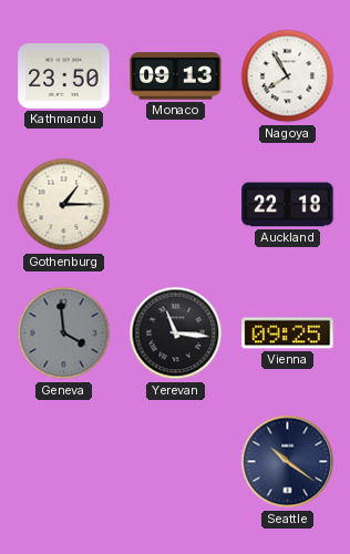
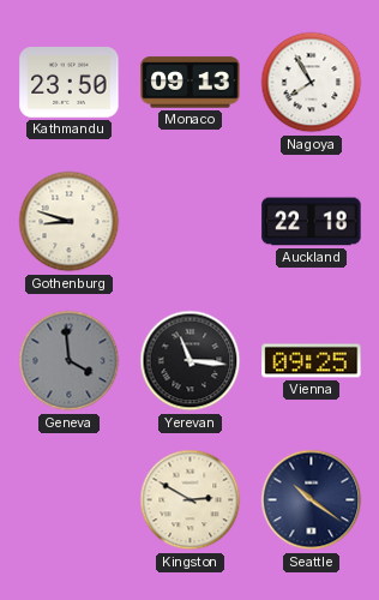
Gothenburg: 1:15 -> 8:48 (70, 222)
Kingston: none -> 2:50 (191, 500)
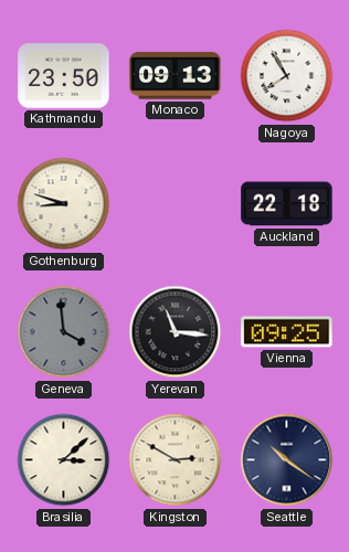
Brasilia: none -> 3:08 (64, 460)
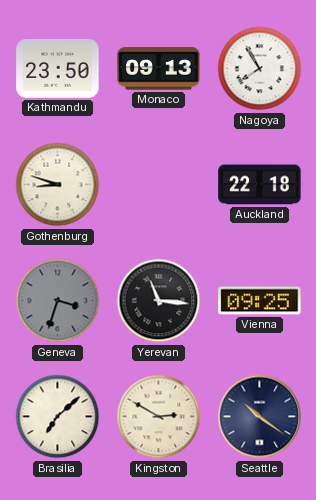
Geneva: 3:59 -> 3:33 (58, 301)
Brasilia: 3:08 -> 7:08 (58, 417)
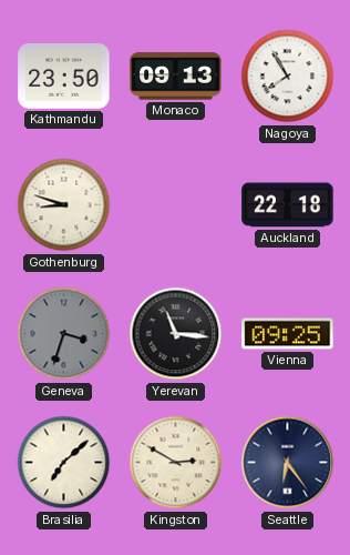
Seattle: 10:21 -> 6:24 (288, 463)
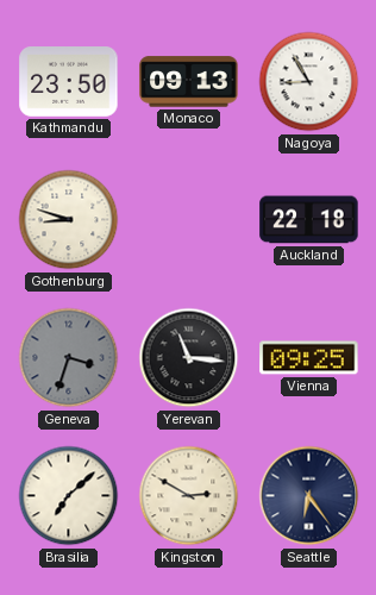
Nagoya: 7:55 -> 8:55 (309, 82)
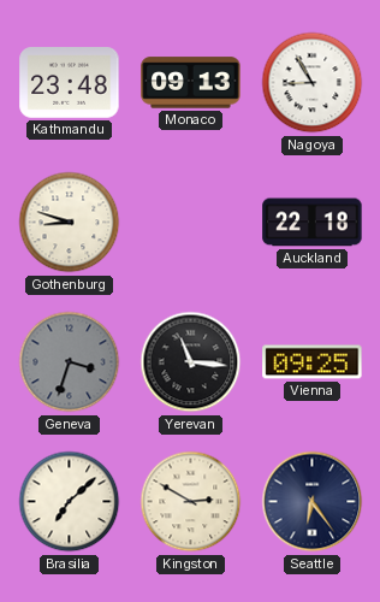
Kathmandu: 23:50 -> 23:48 (70, 83)
